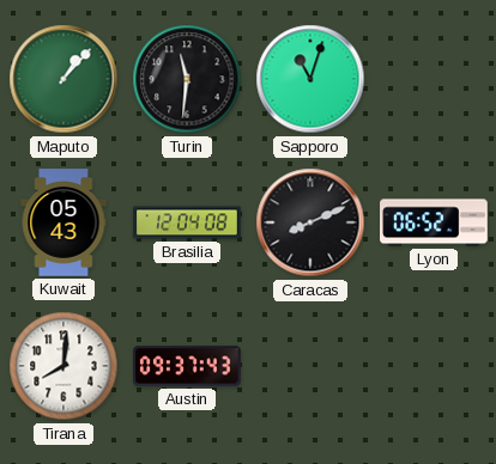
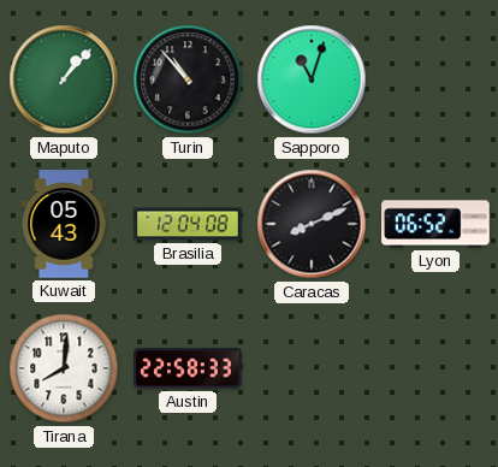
Turin: 11:31 -> 10:53 (188, 79)
Austin: 09:37 -> 22:58 (188, 368)
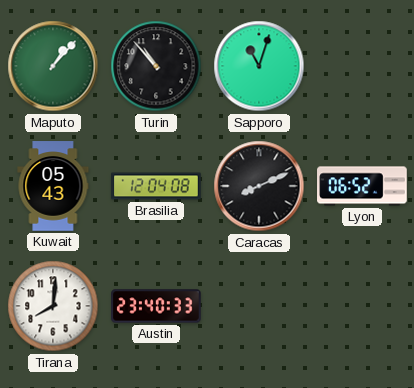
Austin: 22:58 -> 23:40 (156, 306)
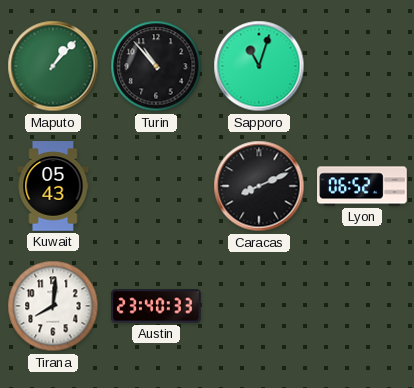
Brasilia: 12:04 -> none (156, 186)
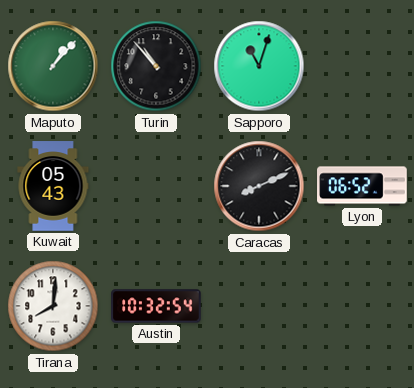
Austin: 23:40 -> 10:32 (156, 306)
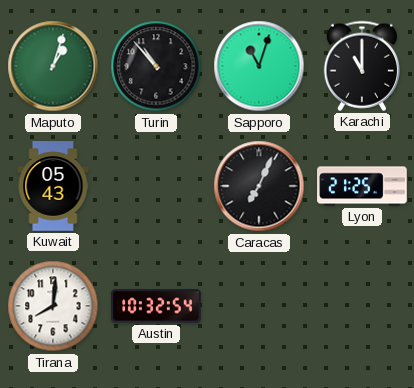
Maputo: 1:07 -> 1:03 (53, 66)
Karachi: none -> 11:00 (361, 66)
Caracas: 8:11 -> 7:04 (259, 186)
Lyon: 06:52 -> 21:25 (362, 186)
